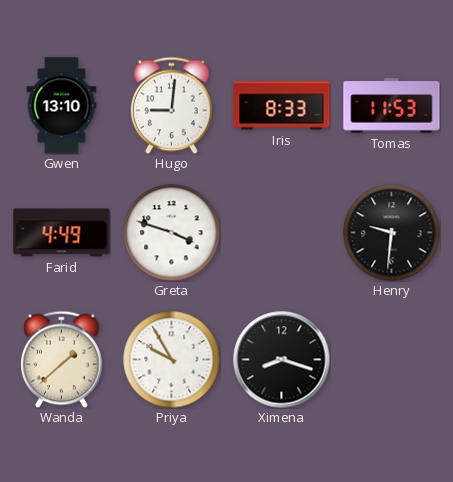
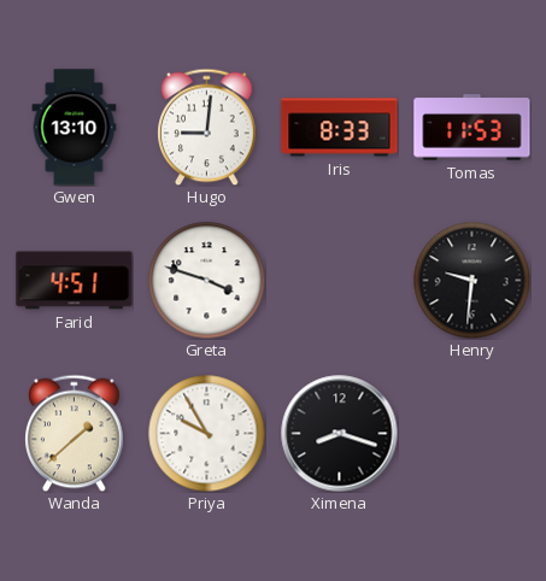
Farid: 4:49 -> 4:51 (75, 281)
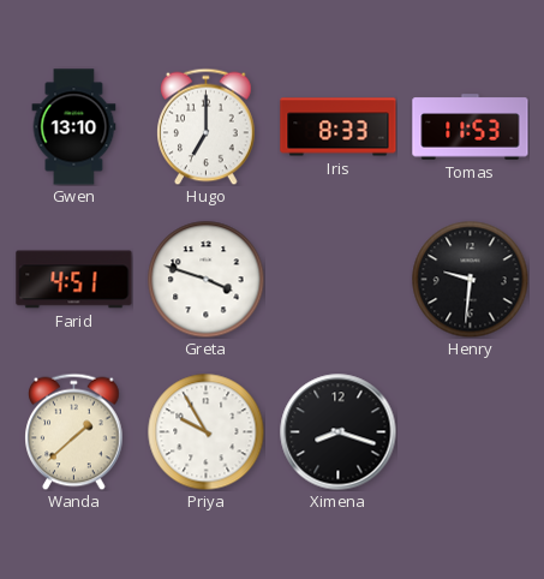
Hugo: 9:01 -> 7:00 (207, 126)
